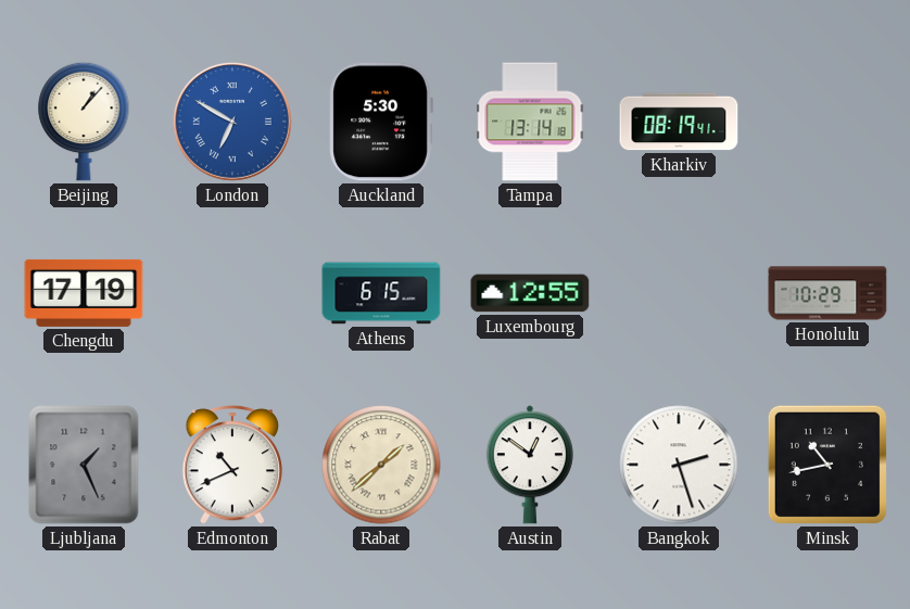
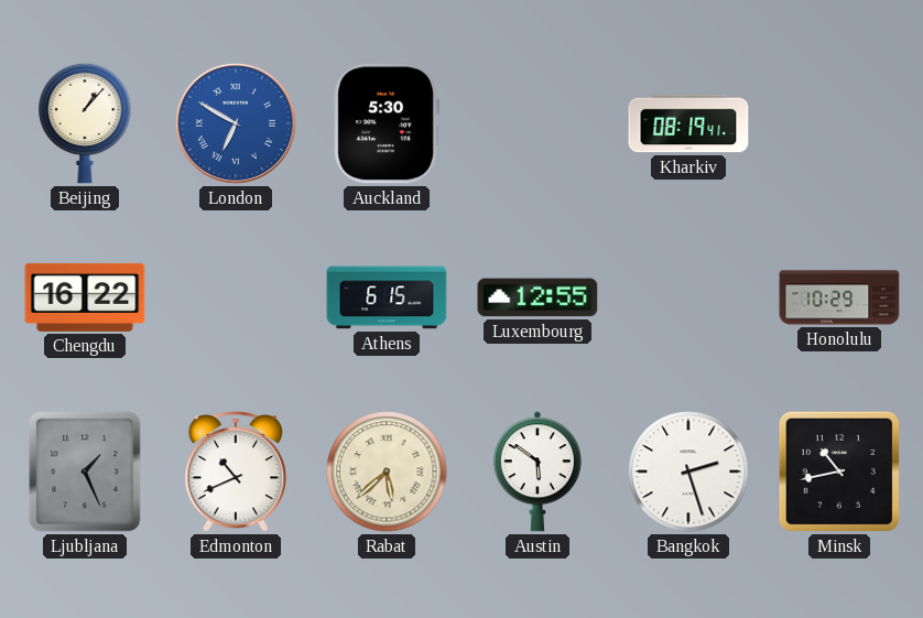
Tampa: 13:14 -> none (530, 122)
Chengdu: 17:19 -> 16:22 (85, 297)
Rabat: 1:38 -> 5:38 (387, 471)
Austin: 12:51 -> 5:51 (537, 471)
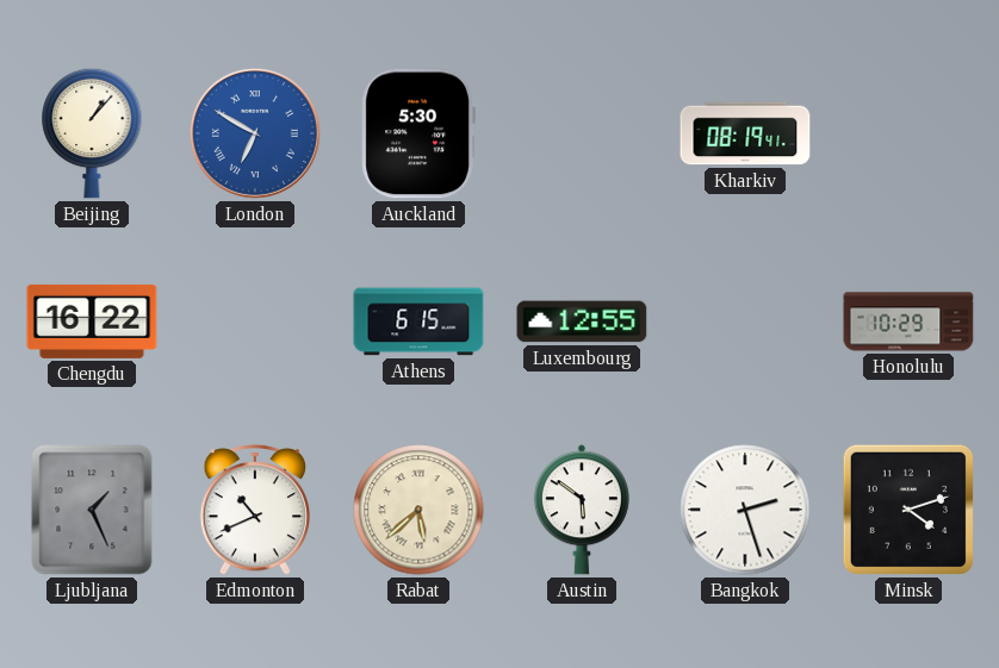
Minsk: 10:43 -> 4:12 (908, 510)
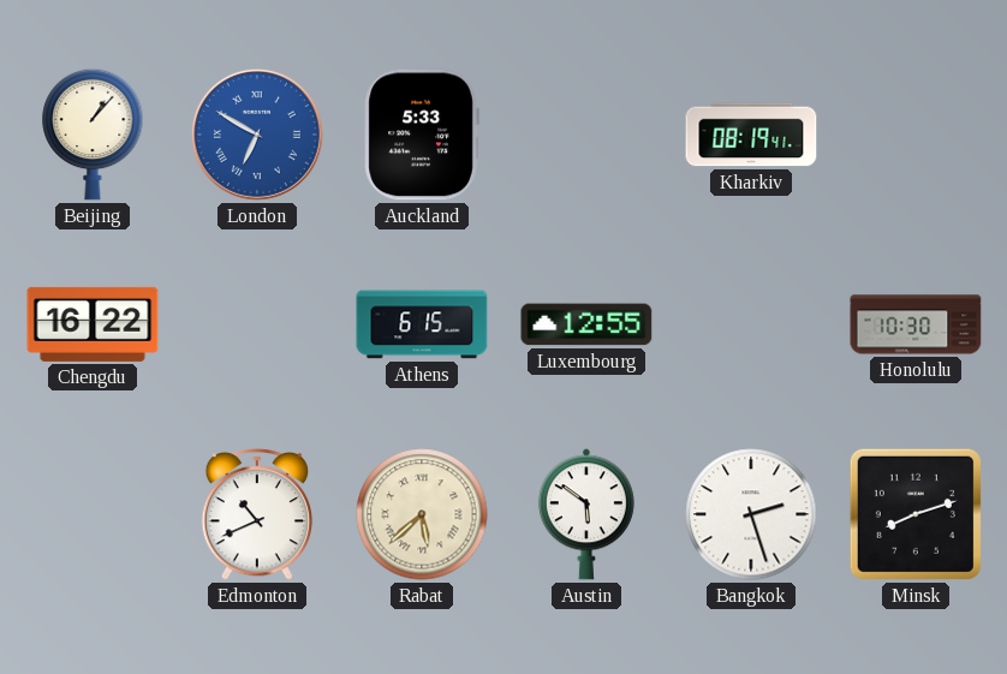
Auckland: 5:30 -> 5:33 (422, 135)
Honolulu: 10:29 -> 10:30 (916, 324)
Ljubljana: 1:26 -> none (92, 510)
Minsk: 4:12 -> 8:12 (916, 514)
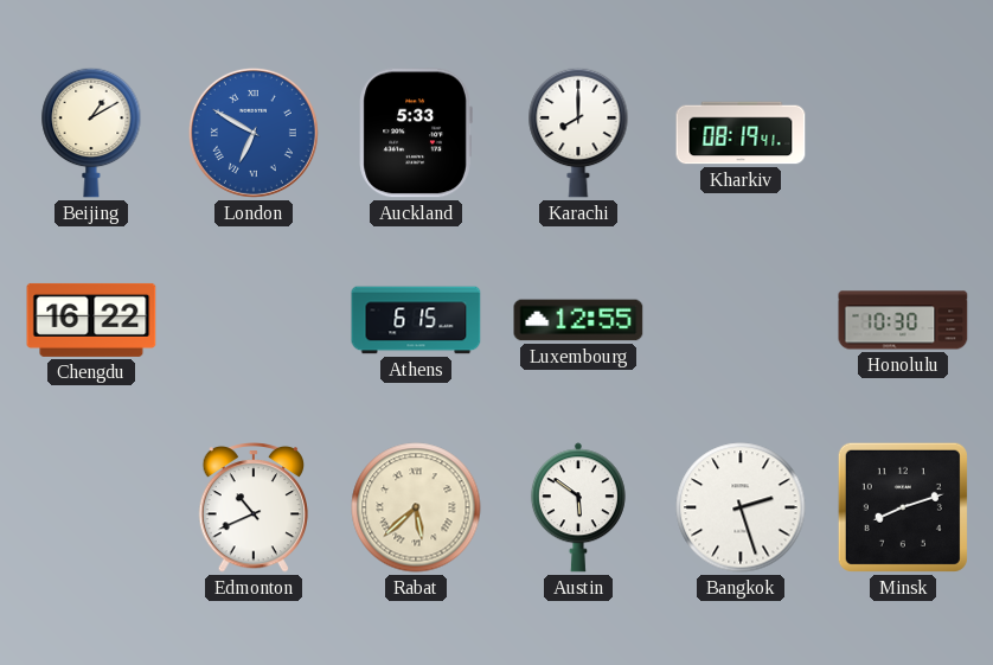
Beijing: 1:07 -> 1:10 (91, 133)
Karachi: none -> 8:00 (578, 133)
